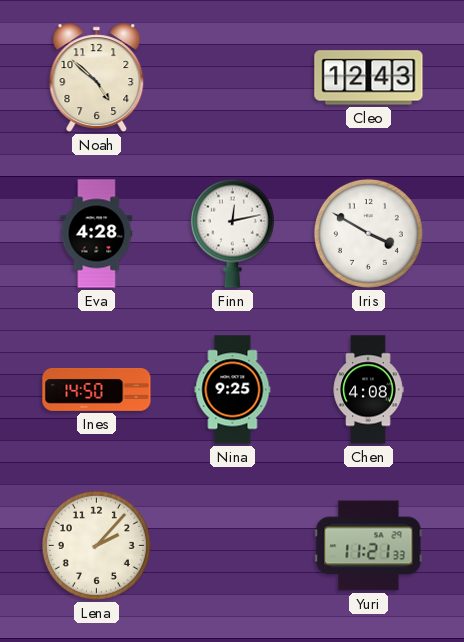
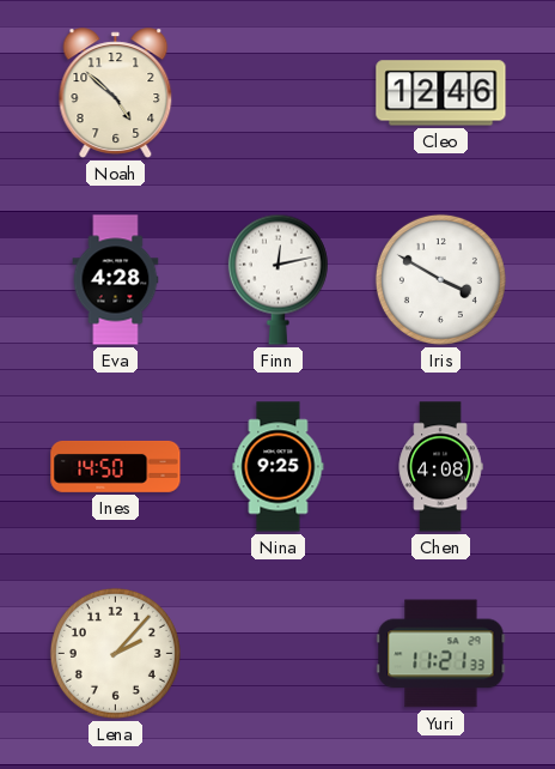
Cleo: 12:43 -> 12:46 (441, 93)
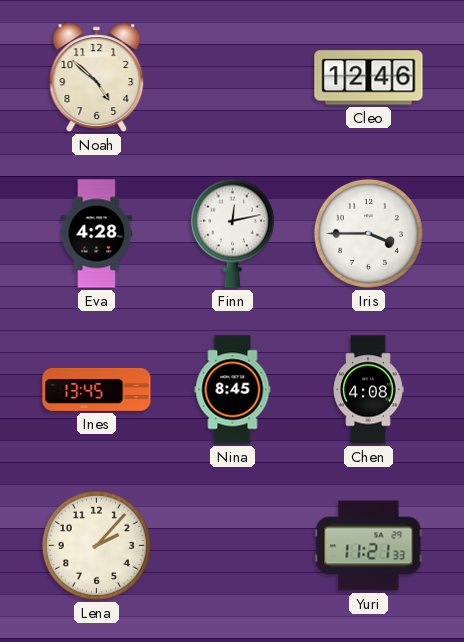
Iris: 3:50 -> 3:45 (368, 233)
Ines: 14:50 -> 13:45 (97, 389)
Nina: 9:25 -> 8:45 (233, 390)
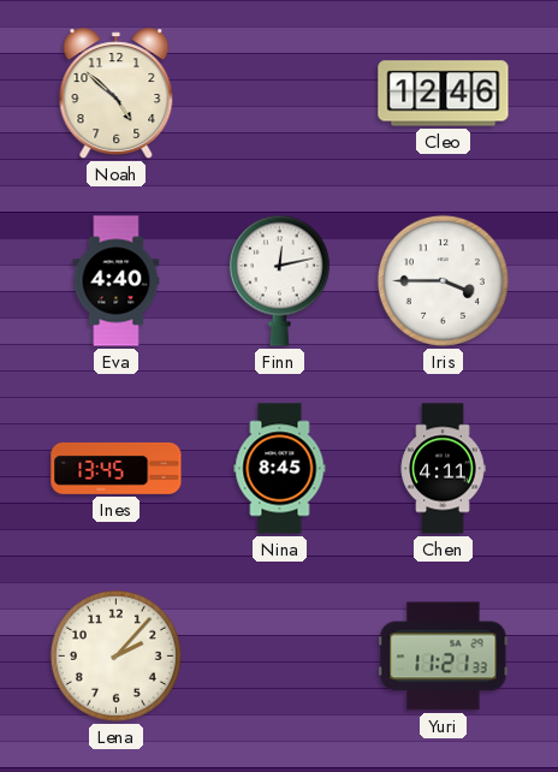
Eva: 4:28 -> 4:40 (117, 281)
Chen: 4:08 -> 4:11 (443, 469)
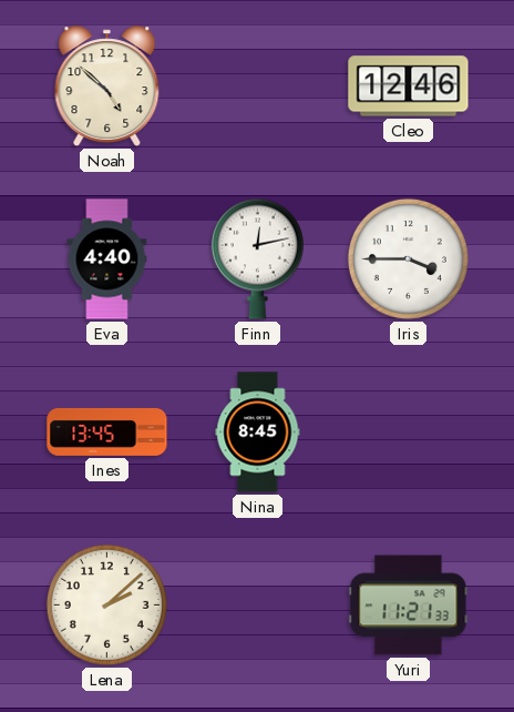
Chen: 4:11 -> none (443, 469)
Lena: 2:07 -> 2:08 (106, 604)
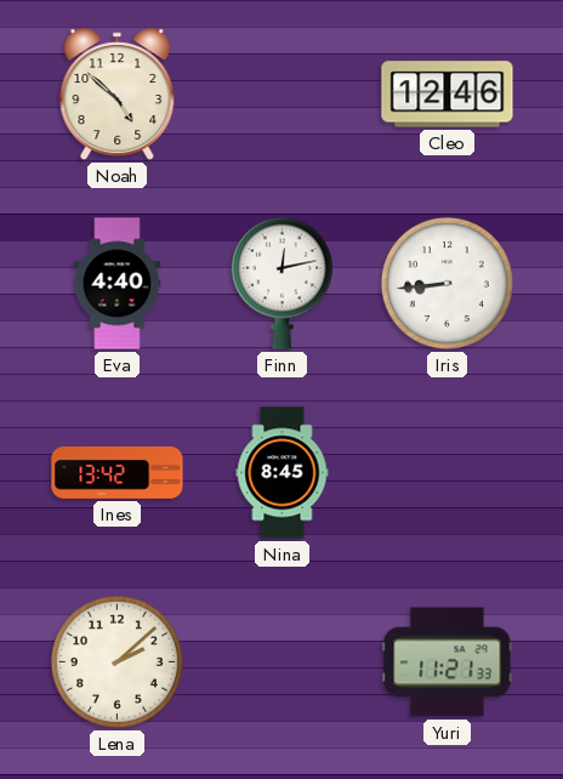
Iris: 3:45 -> 8:44 (447, 283)
Ines: 13:45 -> 13:42 (118, 472)
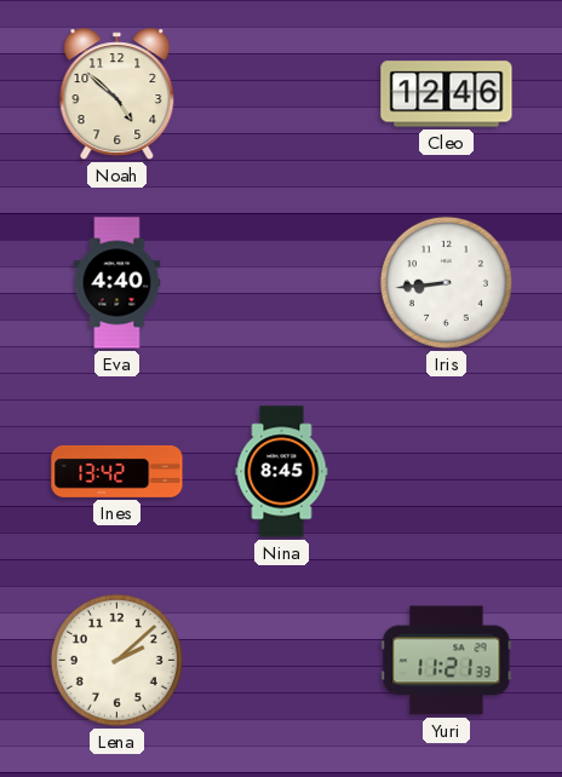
Finn: 12:13 -> none (281, 283)
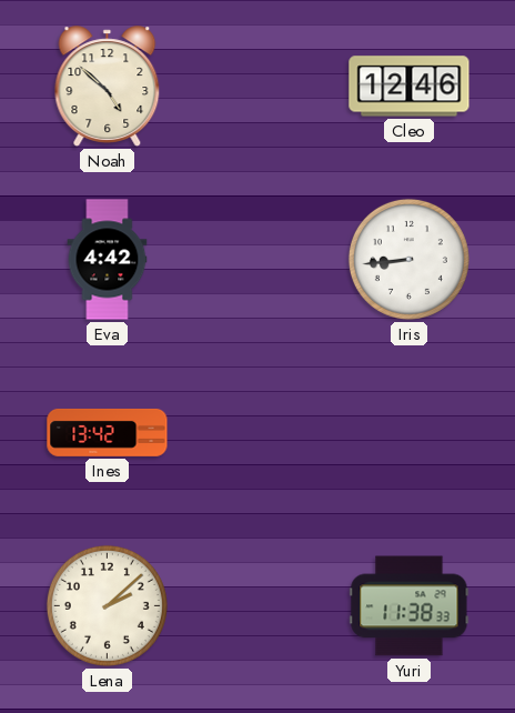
Eva: 4:40 -> 4:42 (108, 260)
Nina: 8:45 -> none (282, 472)
Yuri: 11:21 -> 11:38 (410, 606)
